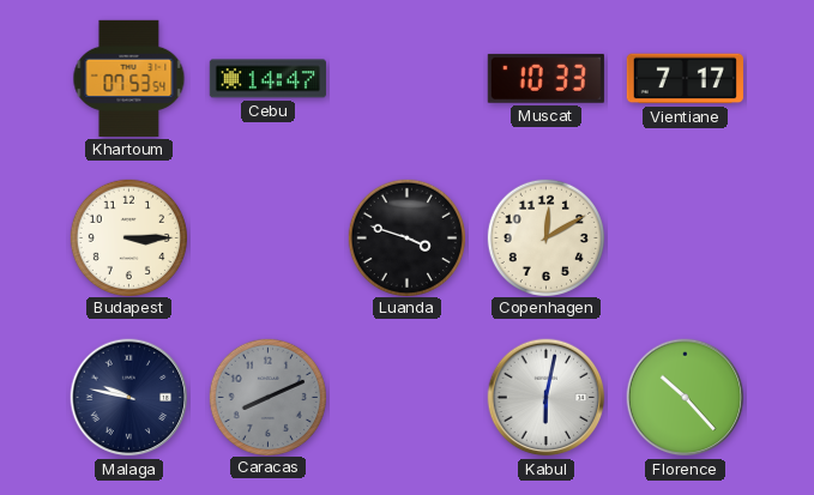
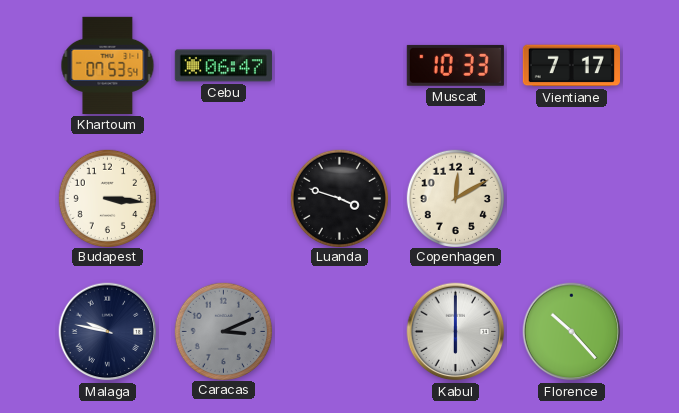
Cebu: 14:47 -> 06:47 (223, 66)
Budapest: 3:15 -> 3:16 (107, 198)
Caracas: 8:11 -> 3:11 (223, 331)
Kabul: 6:02 -> 6:00 (456, 332)
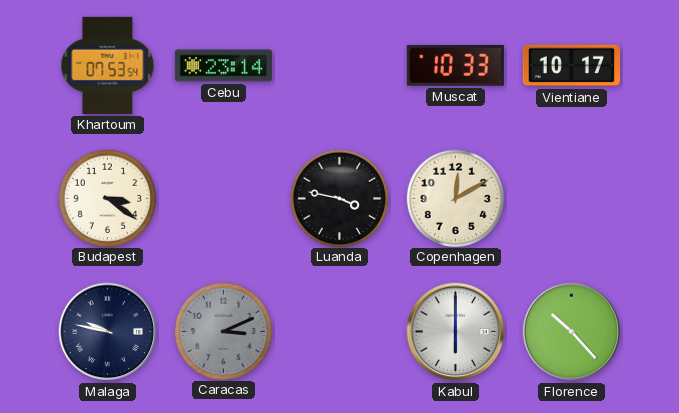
Cebu: 06:47 -> 23:14 (223, 66)
Vientiane: 7:17 -> 10:17 (571, 66)
Budapest: 3:16 -> 3:21 (107, 198)
Luanda: 3:48 -> 3:47 (339, 198)
